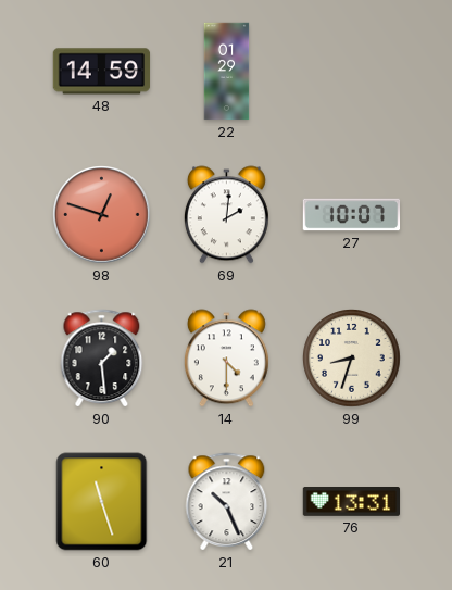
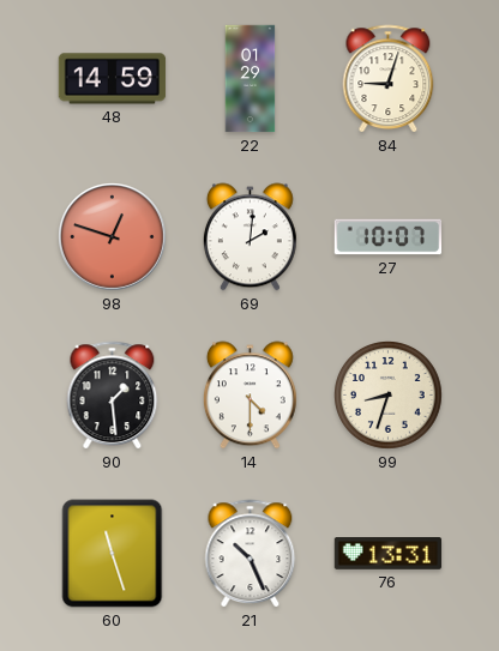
84: none -> 9:03 (389, 79)
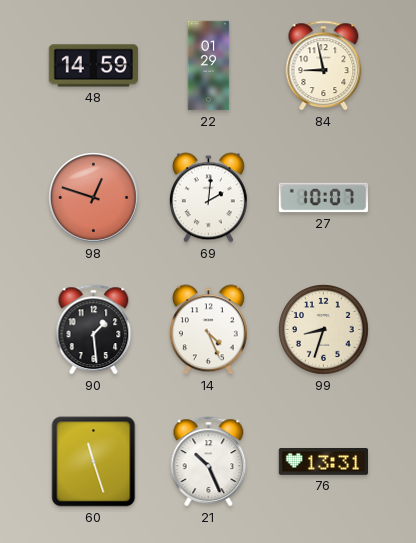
84: 9:03 -> 8:58 (324, 66)
14: 4:30 -> 4:26 (208, 330)
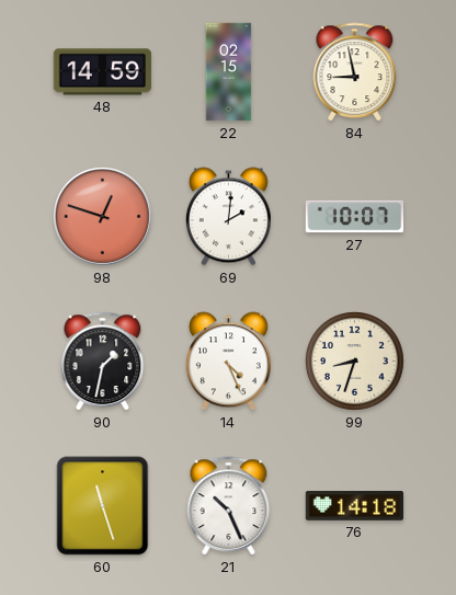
22: 01:29 -> 02:15 (229, 72)
90: 1:29 -> 1:32 (103, 362)
76: 13:31 -> 14:18 (355, 506)
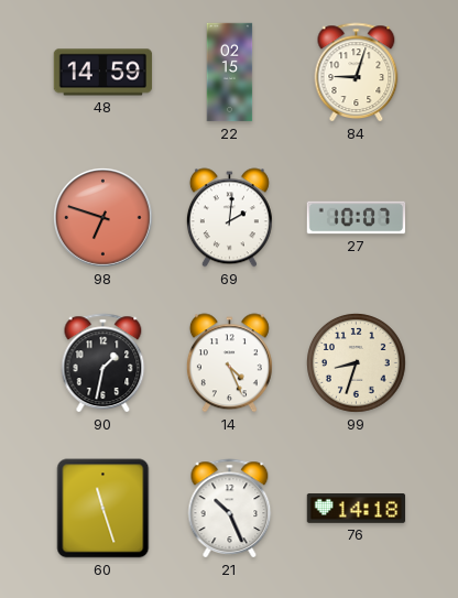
84: 8:58 -> 9:03 (357, 73)
98: 12:48 -> 6:48 (103, 218)
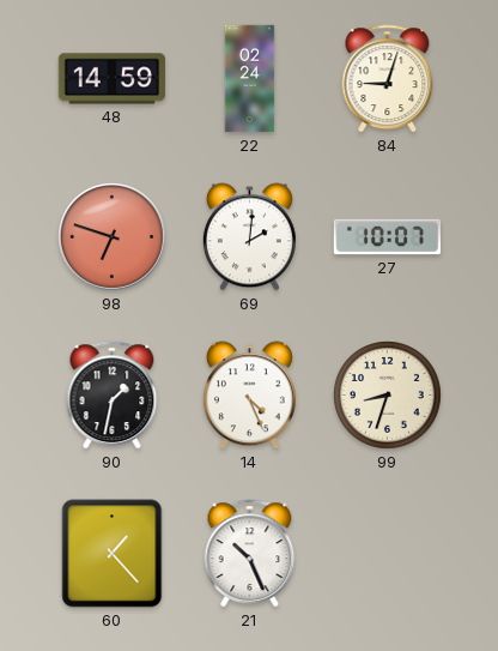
22: 02:15 -> 02:24 (250, 79)
60: 11:27 -> 1:23 (113, 554)
76: 14:18 -> none (357, 509)
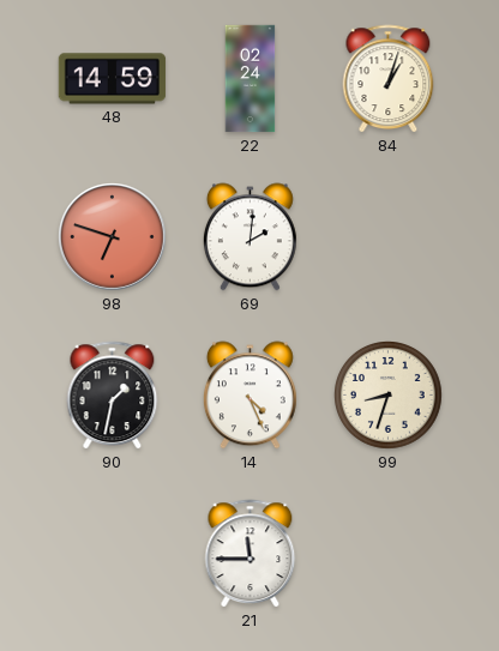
84: 9:03 -> 1:03 (389, 79)
27: 10:07 -> none (388, 237)
60: 1:23 -> none (113, 554)
21: 10:26 -> 11:45 (251, 554)
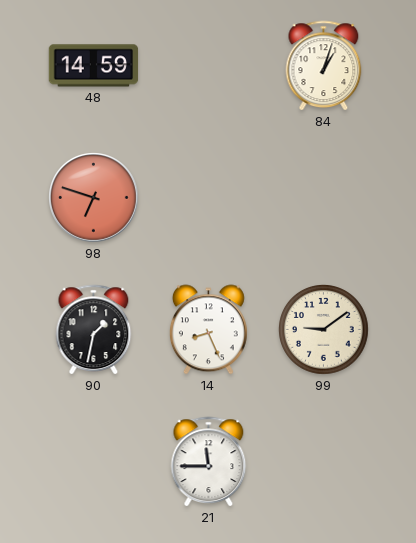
22: 02:24 -> none (251, 79)
69: 2:01 -> none (249, 237)
14: 4:26 -> 8:26 (208, 330)
99: 8:33 -> 9:09 (324, 330)
